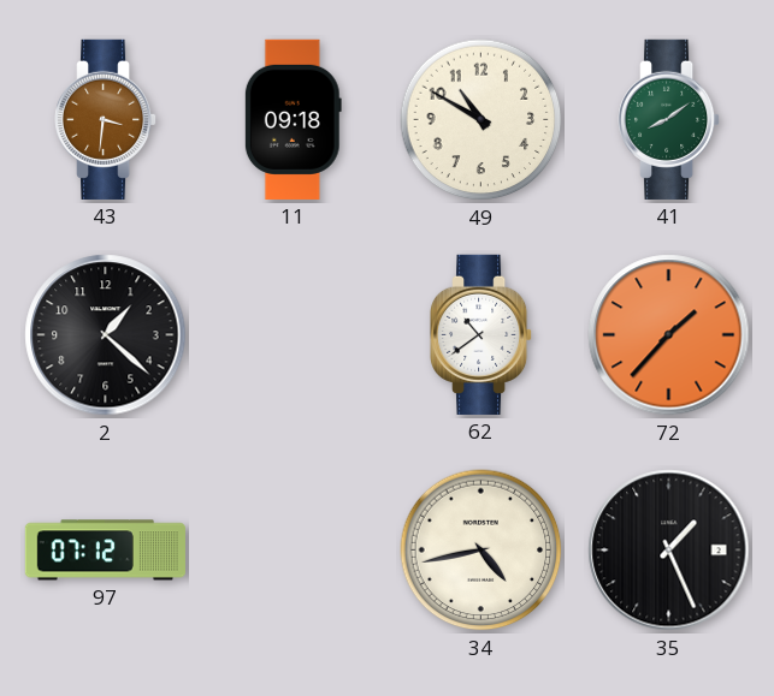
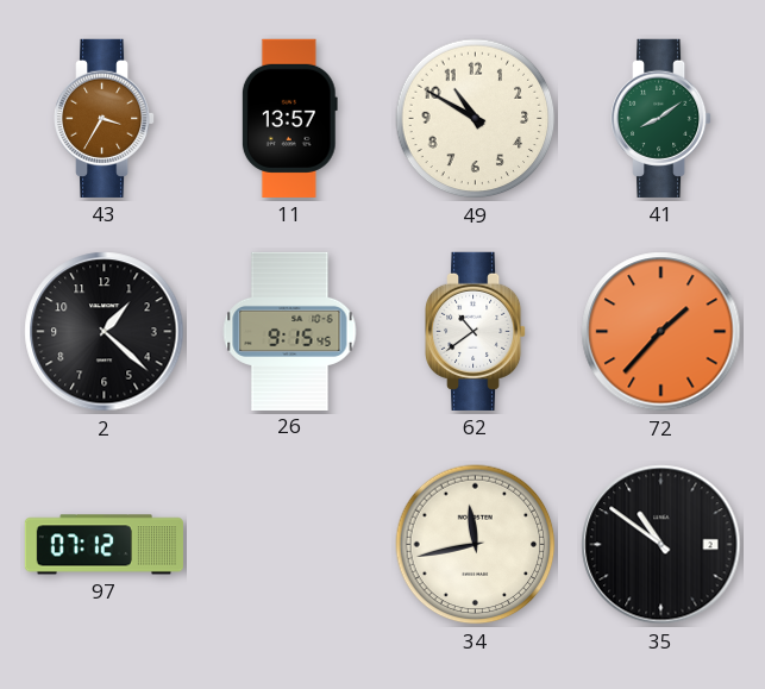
43: 3:31 -> 3:35 (106, 118)
11: 09:18 -> 13:57 (289, 118)
26: none -> 9:15 (290, 331)
34: 4:43 -> 11:43 (476, 545)
35: 1:26 -> 10:51 (661, 545)
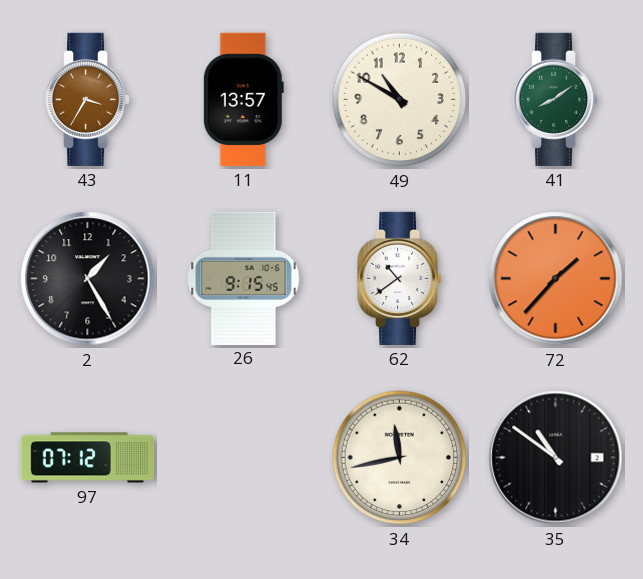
2: 1:22 -> 1:25 (88, 279)
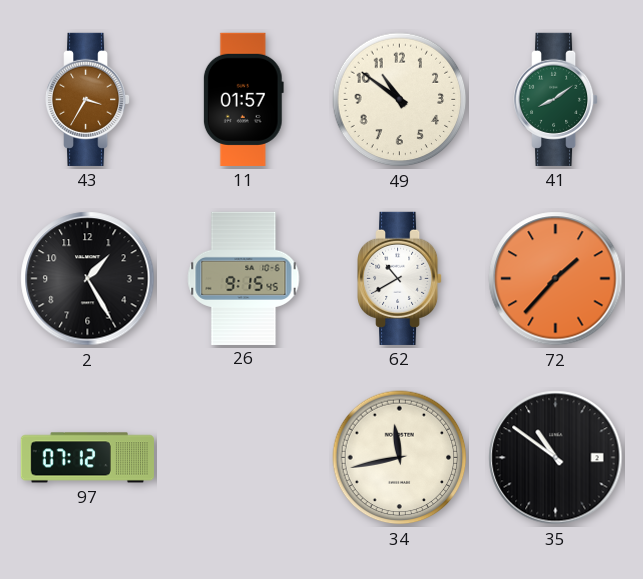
11: 13:57 -> 01:57 (243, 99)
49: 10:50 -> 10:51 (400, 100)
62: 10:39 -> 10:40 (401, 278)
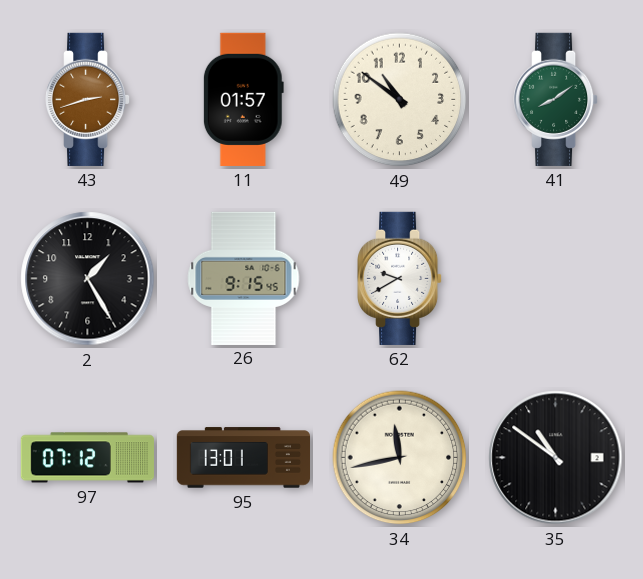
43: 3:35 -> 2:42 (89, 99)
62: 10:40 -> 9:40 (401, 278)
72: 1:37 -> none (556, 279)
95: none -> 13:01 (243, 458)
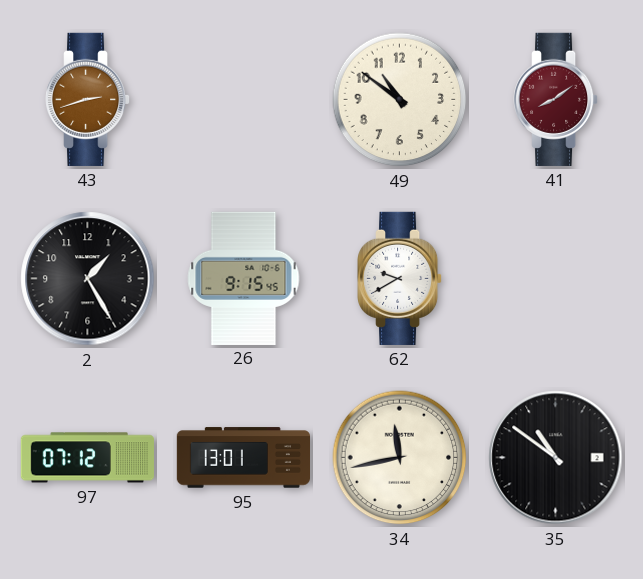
11: 01:57 -> none (243, 99)
41 dial: green -> burgundy (557, 99)
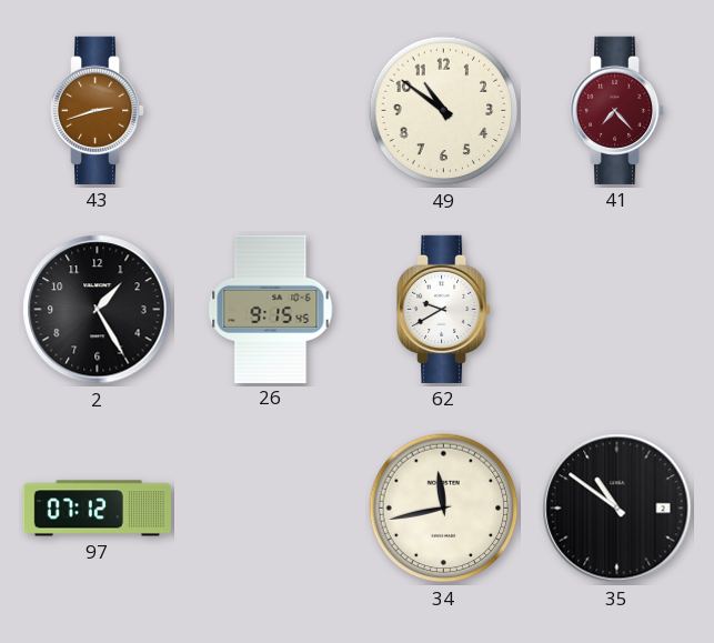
41: 8:09 -> 7:23 (619, 110)
95: 13:01 -> none (243, 458)
